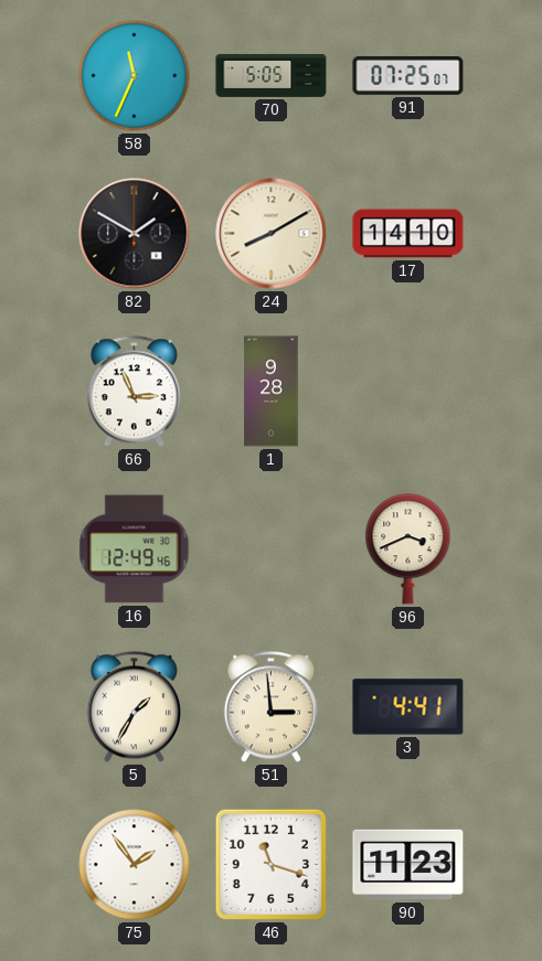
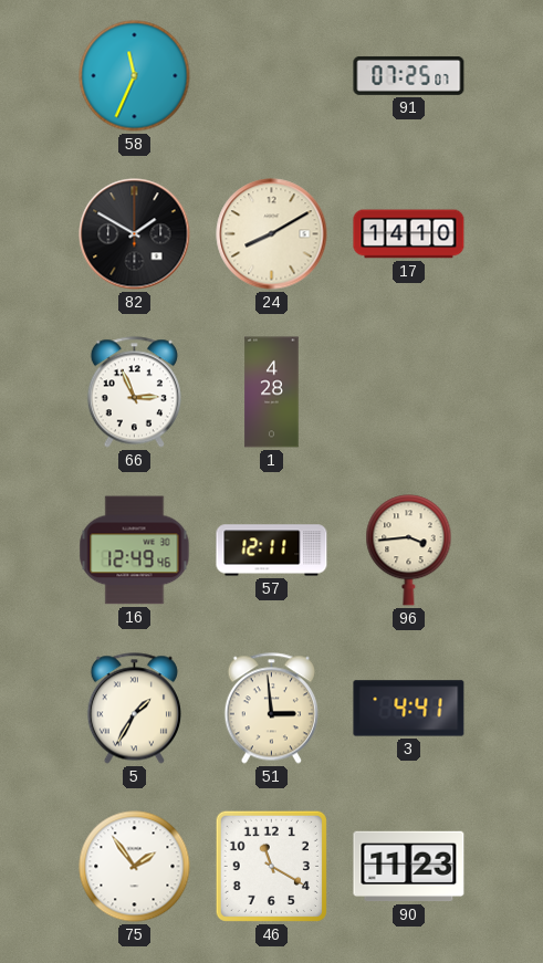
70: 5:05 -> none (272, 75)
1: 9:28 -> 4:28 (272, 392)
57: none -> 12:11 (272, 551)
96: 3:41 -> 3:44 (409, 551)
46: 11:18 -> 11:20 (271, 866)
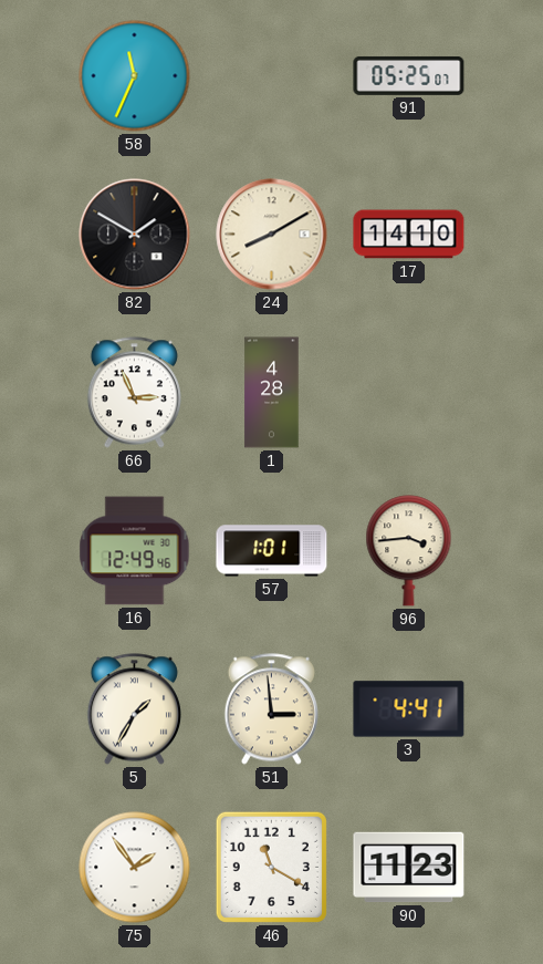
91: 07:25 -> 05:25 (409, 76)
57: 12:11 -> 1:01 (272, 551)
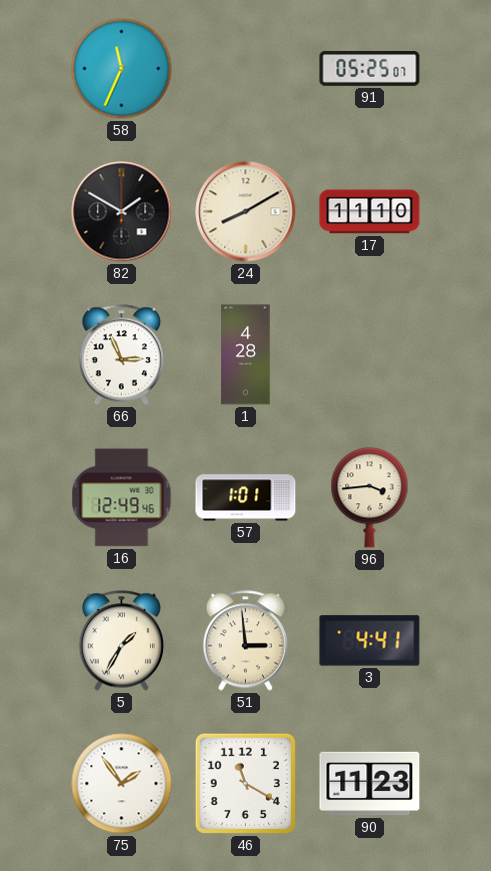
17: 14:10 -> 11:10 (370, 212)
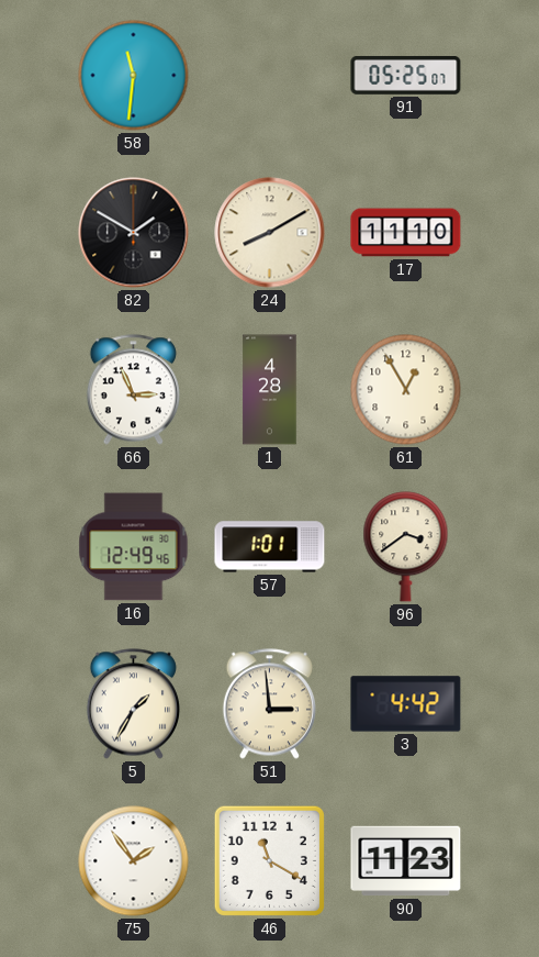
58: 11:34 -> 11:31 (134, 76)
61: none -> 12:55 (406, 390)
96: 3:44 -> 3:39 (406, 547)
3: 4:41 -> 4:42 (406, 704)
